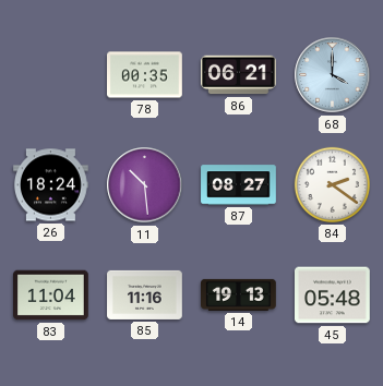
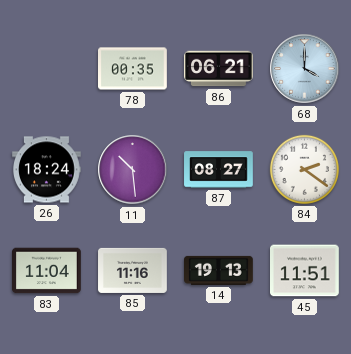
45: 05:48 -> 11:51 (305, 271)
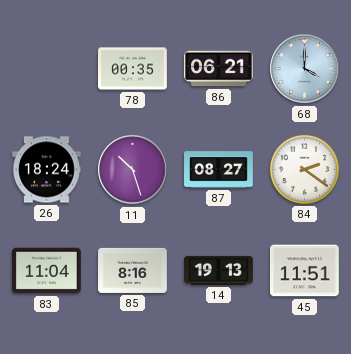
11: 10:29 -> 10:27 (133, 170)
85: 11:16 -> 8:16 (133, 270)
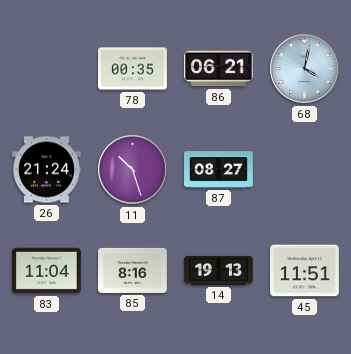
68: 4:00 -> 4:02 (305, 69)
26: 18:24 -> 21:24 (47, 170)
84: 2:21 -> none (304, 169)
